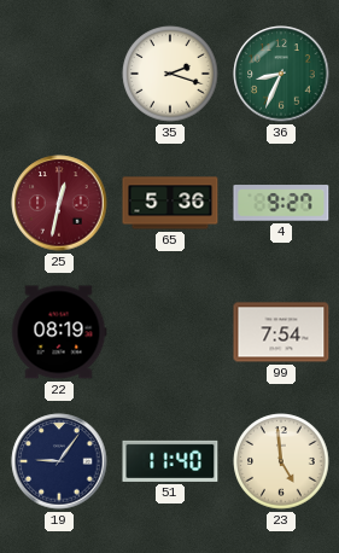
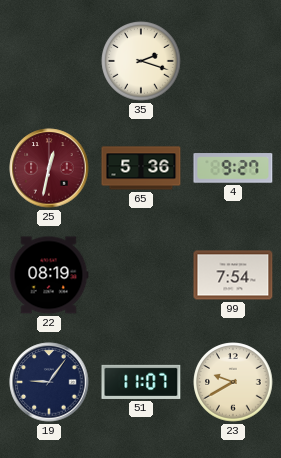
36: 8:34 -> none (281, 74)
51: 11:40 -> 11:07 (141, 382)
23: 4:59 -> 9:40 (233, 382)
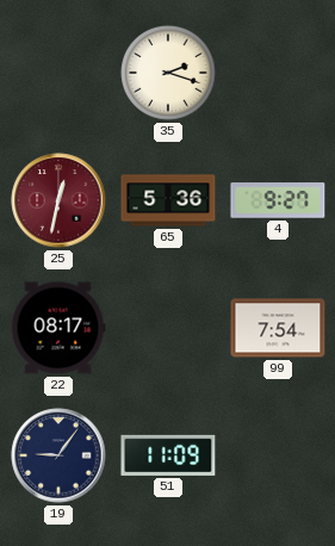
22: 08:19 -> 08:17 (58, 328)
51: 11:07 -> 11:09 (168, 455)
23: 9:40 -> none (233, 382)
